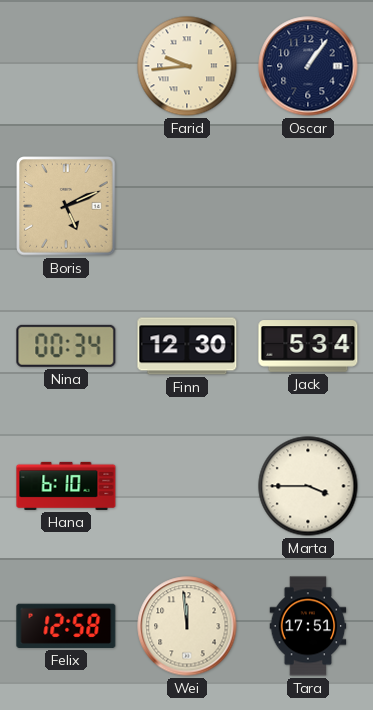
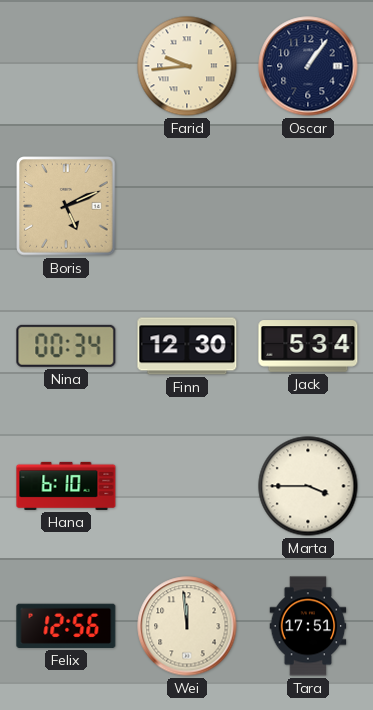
Felix: 12:58 -> 12:56 (66, 626)
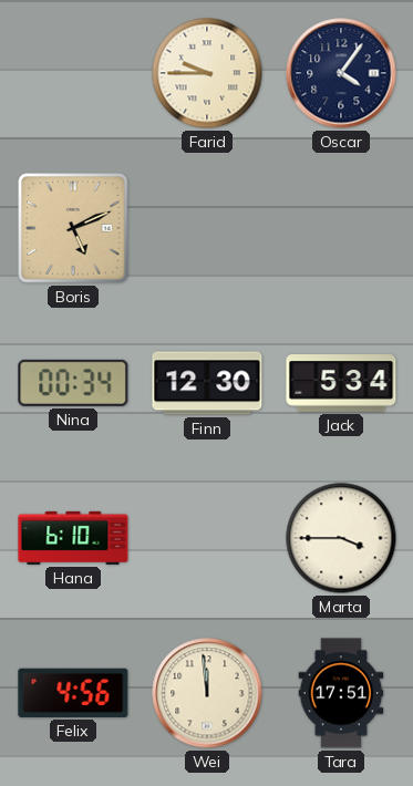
Farid: 9:44 -> 9:45 (207, 73)
Oscar: 1:06 -> 4:06 (341, 73)
Felix: 12:56 -> 4:56 (73, 693)
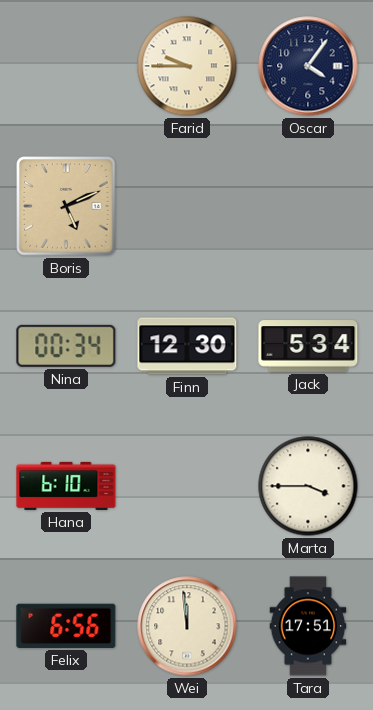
Felix: 4:56 -> 6:56 (66, 626)
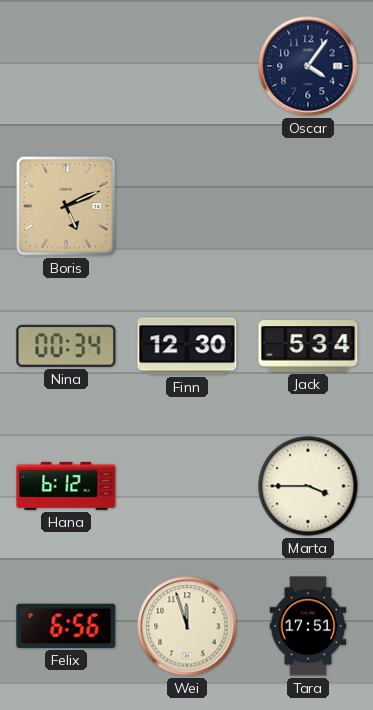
Farid: 9:45 -> none (187, 66)
Hana: 6:10 -> 6:12 (66, 486)
Wei: 11:59 -> 11:57 (187, 626)
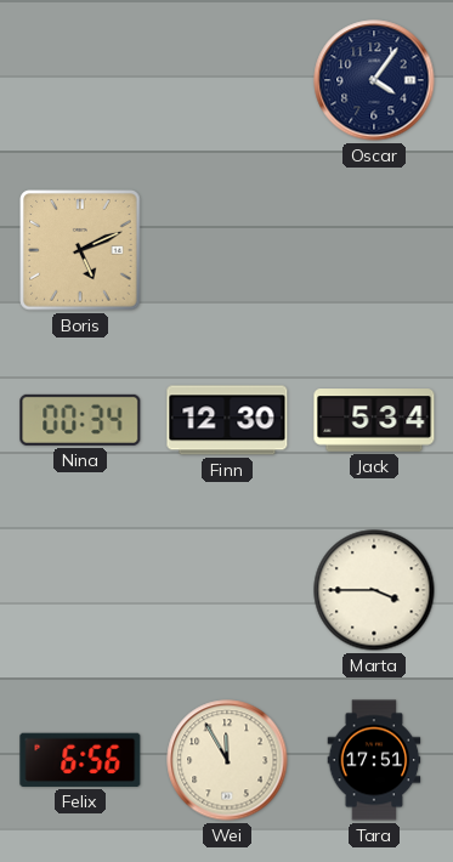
Hana: 6:12 -> none (66, 486)
Wei: 11:57 -> 11:55 (227, 760)
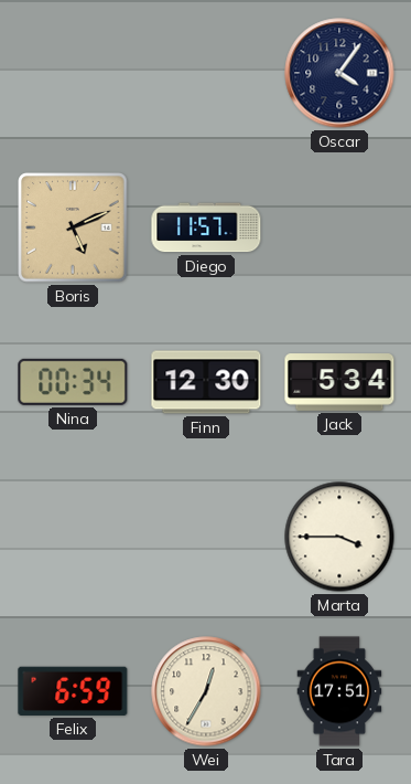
Diego: none -> 11:57 (206, 227)
Felix: 6:56 -> 6:59 (73, 691)
Wei: 11:55 -> 12:35 (206, 691)
